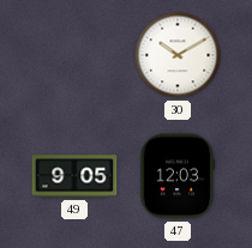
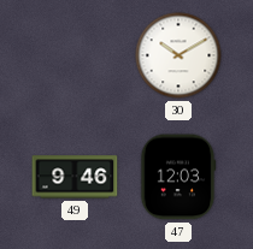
49: 9:05 -> 9:46 (75, 177)
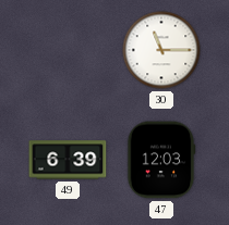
30: 10:10 -> 11:15 (161, 50)
49: 9:46 -> 6:39 (68, 160)
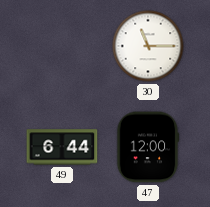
49: 6:39 -> 6:44 (62, 147)
47: 12:03 -> 12:00 (148, 147)
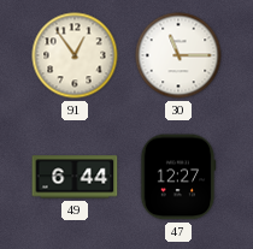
91: none -> 12:54 (75, 55)
47: 12:00 -> 12:27 (178, 177)
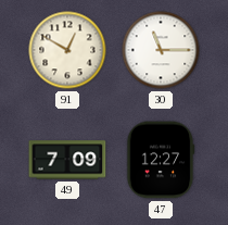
91: 12:54 -> 12:50 (67, 50)
49: 6:44 -> 7:09 (67, 160)
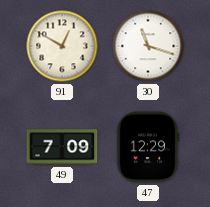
30: 11:15 -> 11:18 (148, 46)
47: 12:27 -> 12:29 (148, 147)
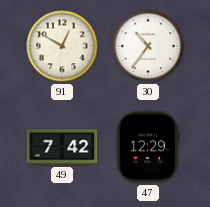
30: 11:18 -> 10:36 (148, 46)
49: 7:09 -> 7:42 (62, 147)
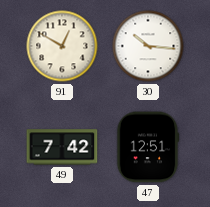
30: 10:36 -> 10:16 (148, 46)
47: 12:29 -> 12:51 (148, 147)
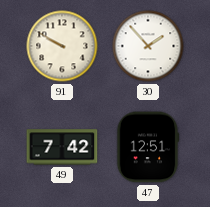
91: 12:50 -> 9:50 (62, 46)
30: 10:16 -> 1:53 (148, 46)
